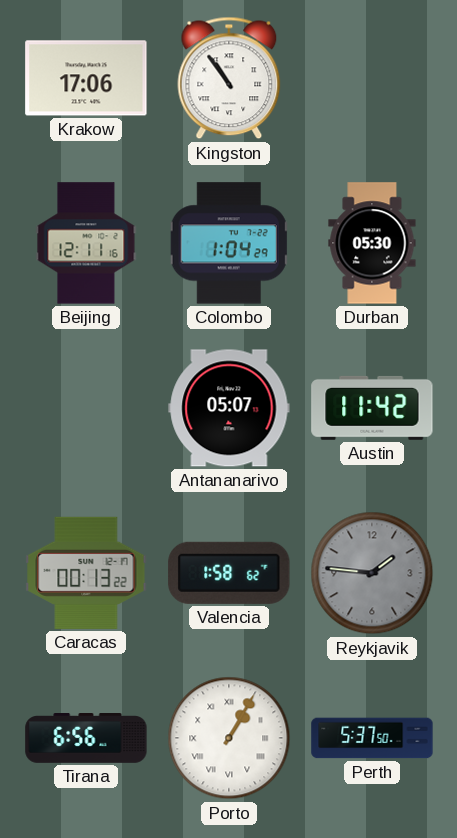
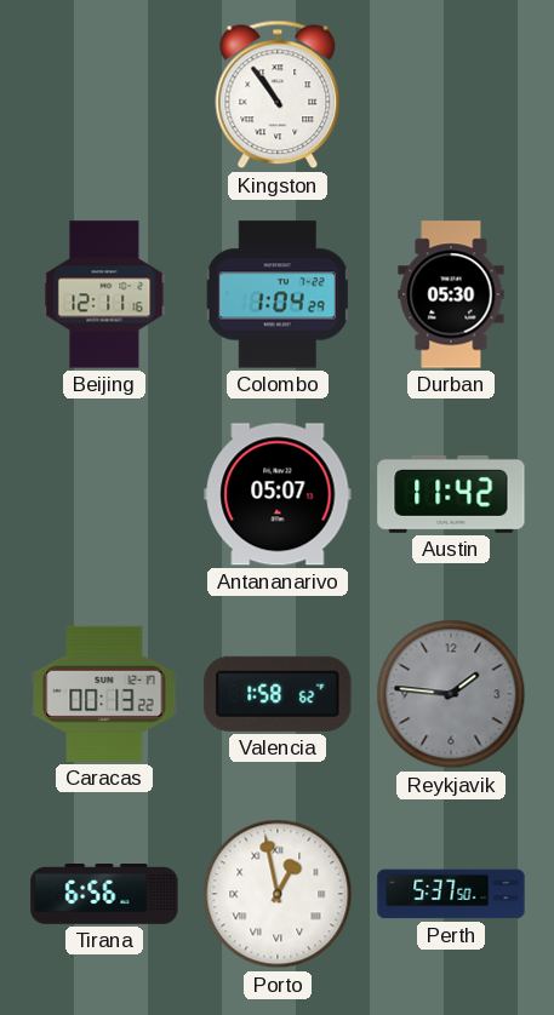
Krakow: 17:06 -> none (86, 78)
Porto: 1:05 -> 12:58 (278, 894)
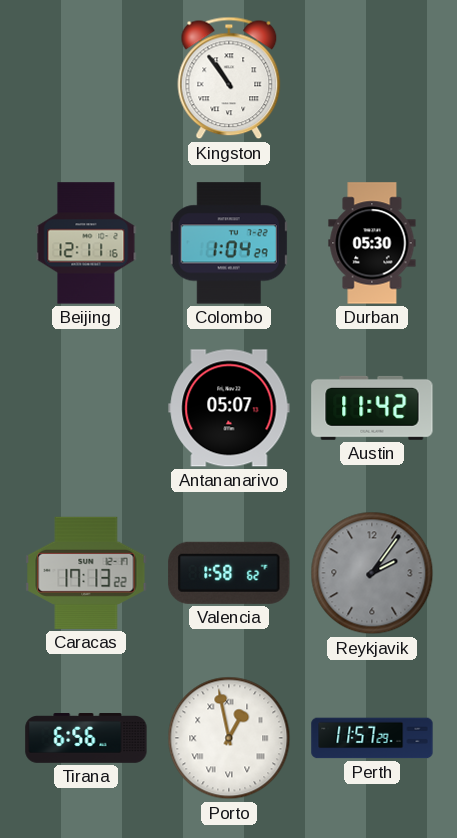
Caracas: 00:13 -> 17:13 (86, 573)
Reykjavik: 1:46 -> 2:06 (372, 573)
Perth: 5:37 -> 11:57 (372, 738)
